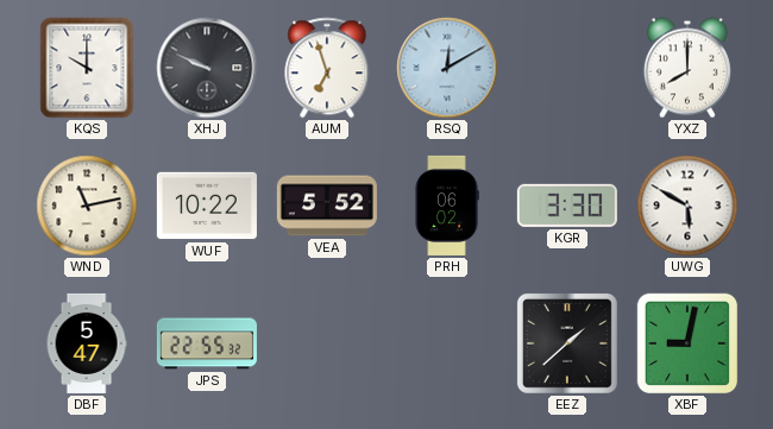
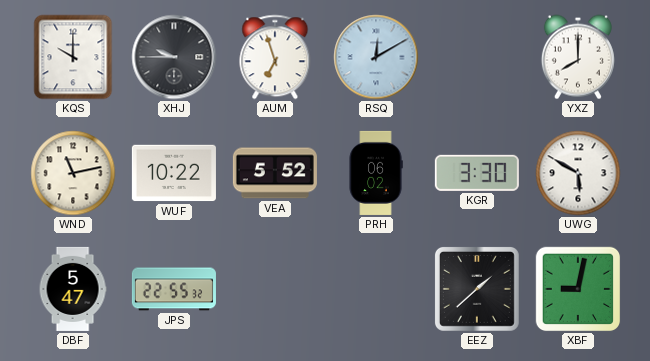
XHJ: 9:49 -> 9:45 (174, 57)
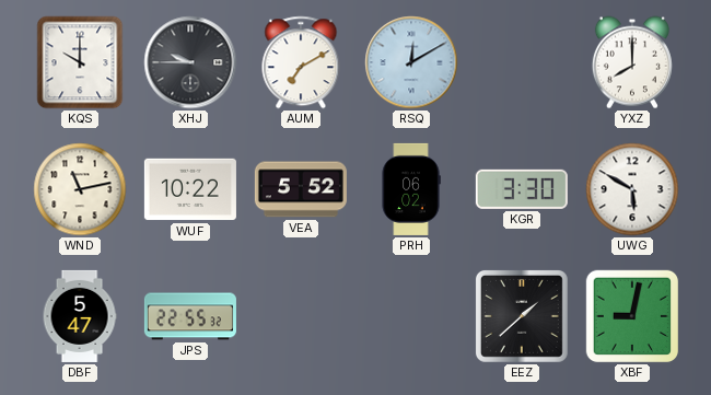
AUM: 6:57 -> 7:10 (301, 62)
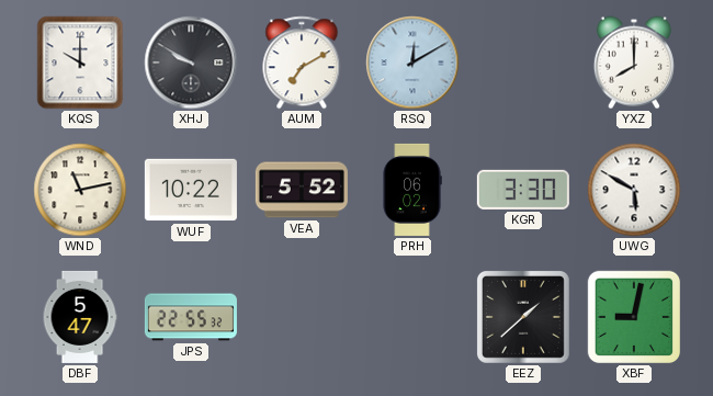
XHJ: 9:45 -> 9:50 (191, 63)
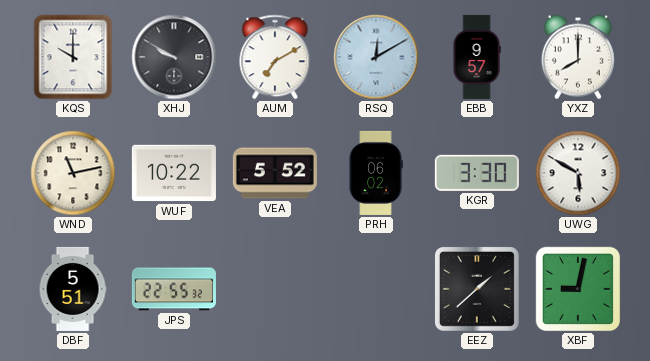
EBB: none -> 9:57 (477, 57)
DBF: 5:47 -> 5:51 (73, 289)
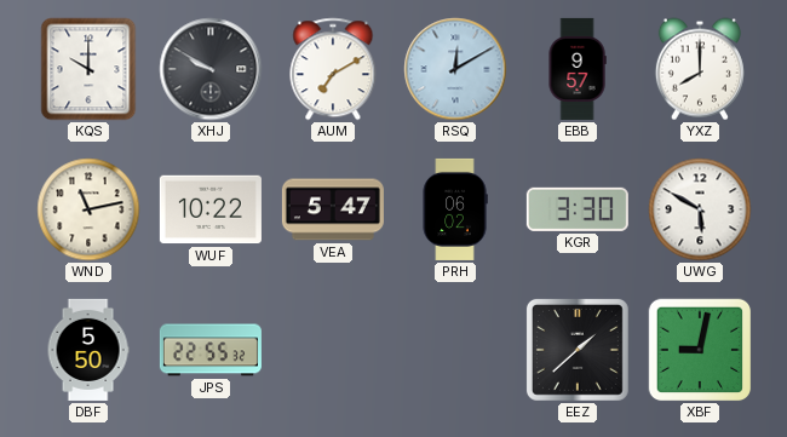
VEA: 5:52 -> 5:47 (333, 209)
DBF: 5:51 -> 5:50 (88, 350)
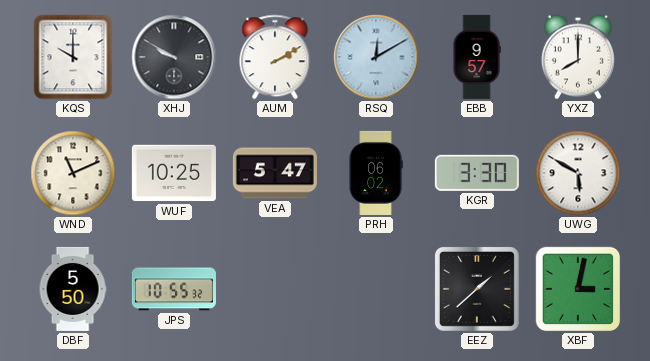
AUM: 7:10 -> 2:10 (275, 57)
WND: 11:13 -> 11:11 (73, 173)
WUF: 10:22 -> 10:25 (174, 173)
JPS: 22:55 -> 10:55 (174, 289)
XBF: 9:02 -> 3:02 (578, 289)
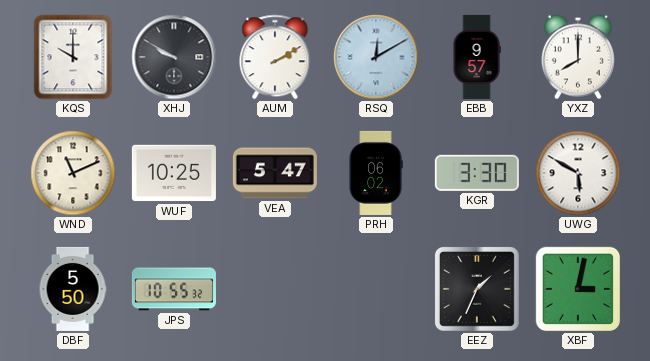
EEZ: 1:38 -> 1:34 (477, 289)
